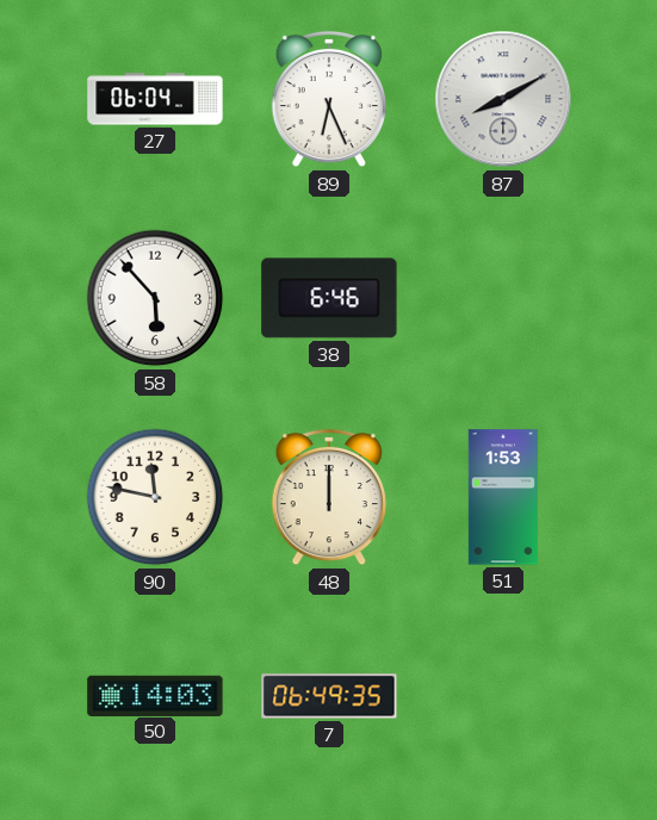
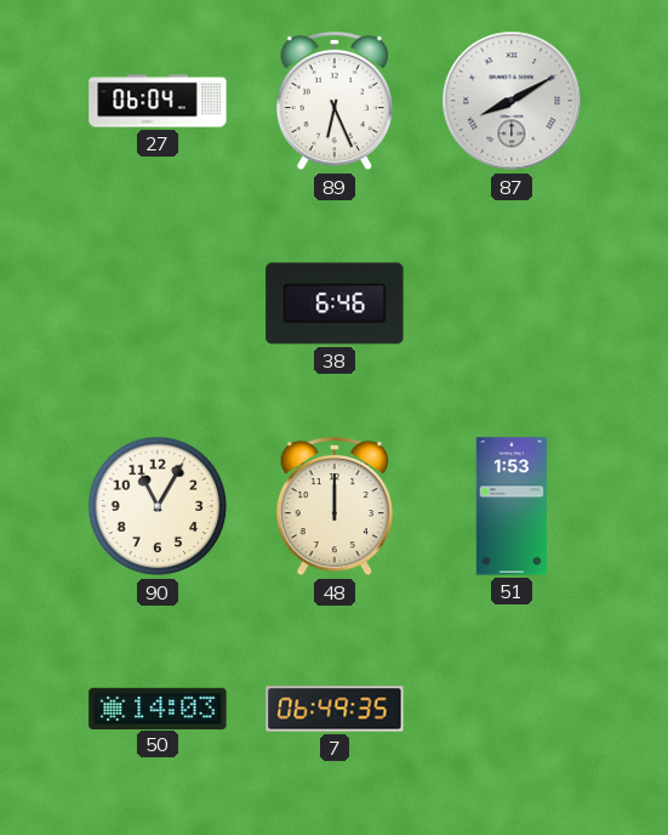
58: 5:53 -> none (155, 298)
90: 11:47 -> 11:05 (158, 506)
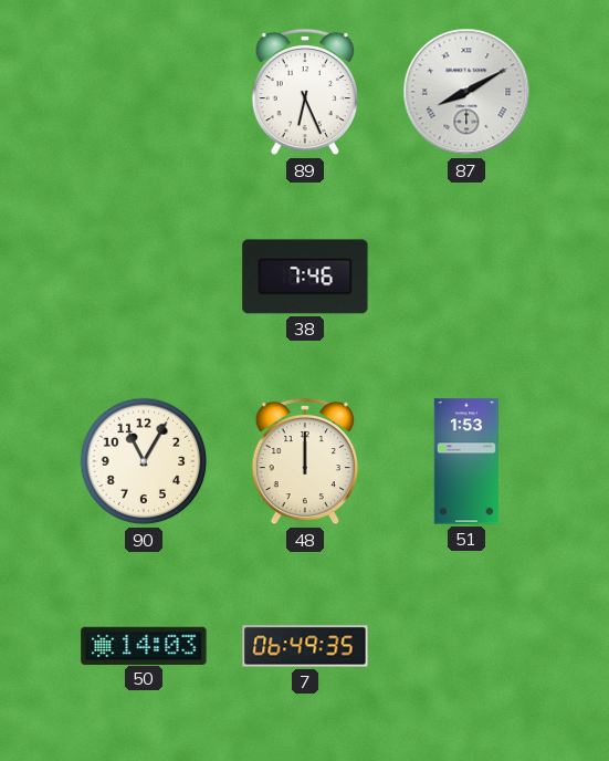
27: 06:04 -> none (158, 101)
38: 6:46 -> 7:46 (305, 277)
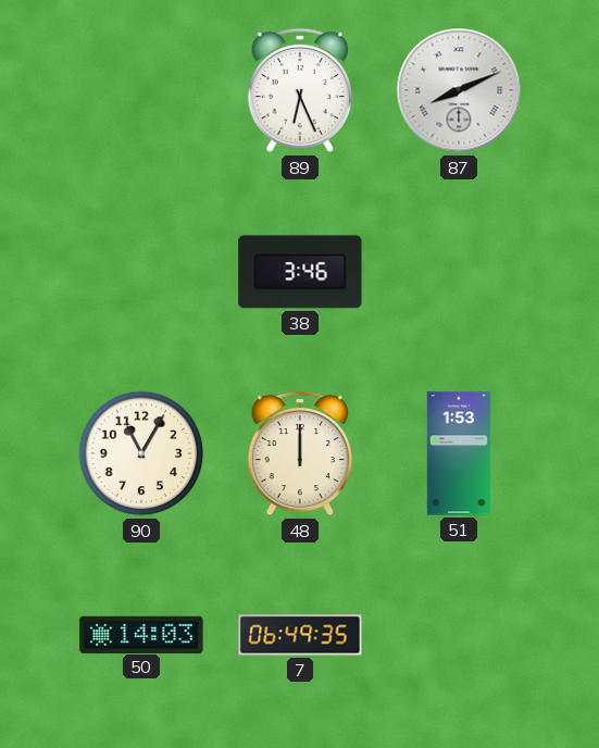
87: 8:10 -> 8:11 (459, 90)
38: 7:46 -> 3:46 (300, 272)
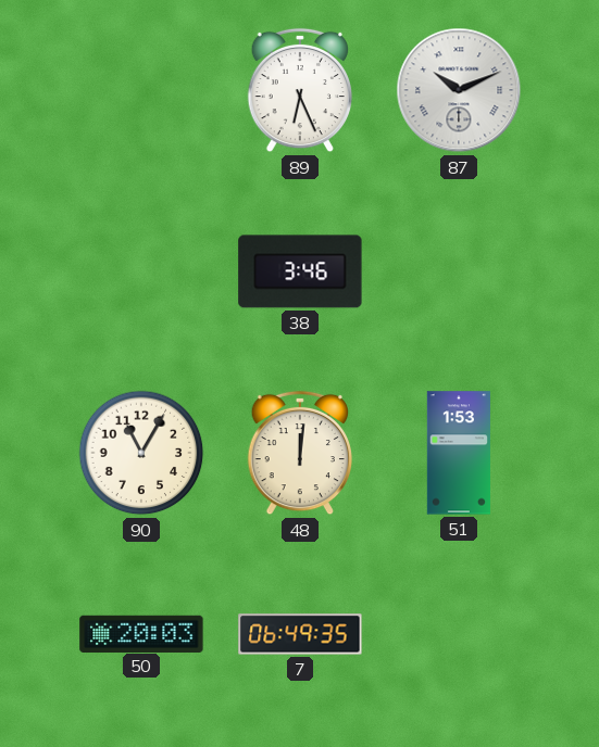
87: 8:11 -> 10:11 (459, 90)
48: 12:00 -> 12:01 (299, 453)
50: 14:03 -> 20:03 (141, 633)
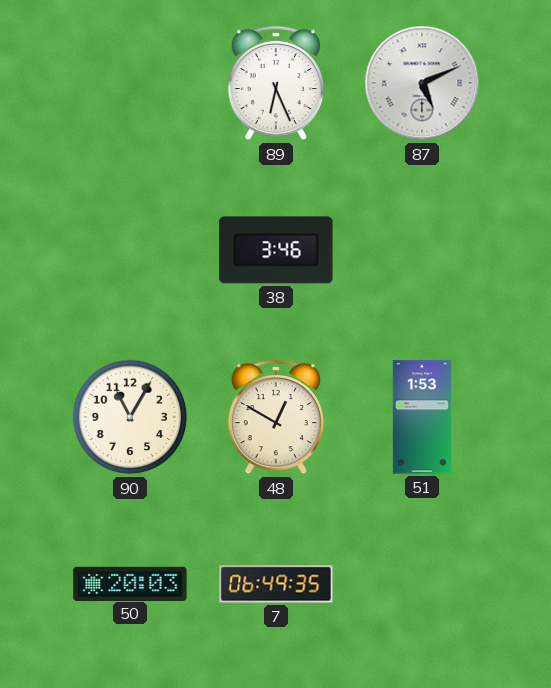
87: 10:11 -> 5:11 (422, 83)
48: 12:01 -> 12:50 (275, 417)
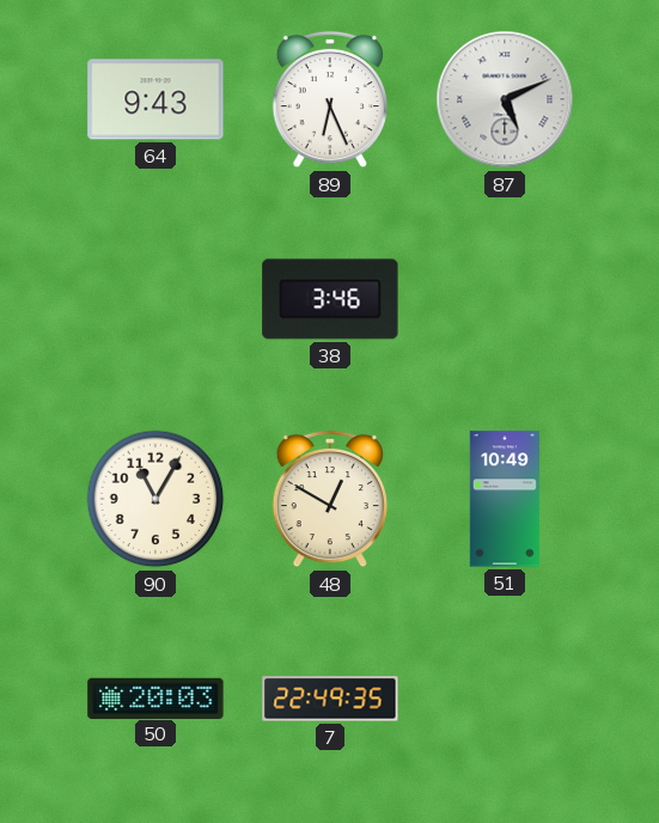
64: none -> 9:43 (155, 99)
51: 1:53 -> 10:49 (505, 499)
7: 06:49 -> 22:49 (330, 699)
